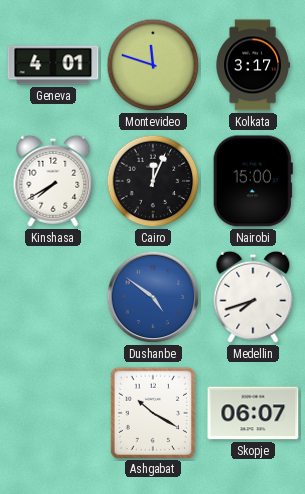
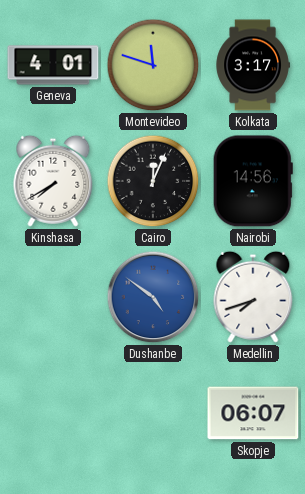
Nairobi: 15:00 -> 14:56 (253, 181)
Ashgabat: 10:20 -> none (152, 412)
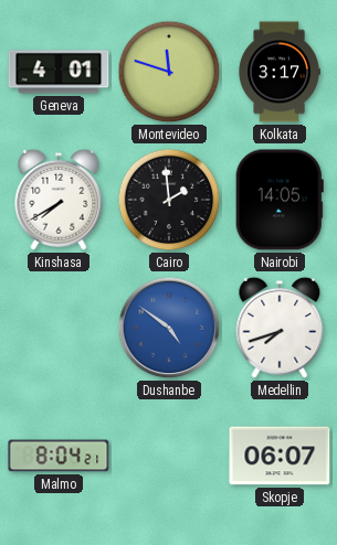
Cairo: 12:04 -> 1:59 (169, 200)
Nairobi: 14:56 -> 14:05 (280, 200)
Malmo: none -> 8:04 (59, 456)
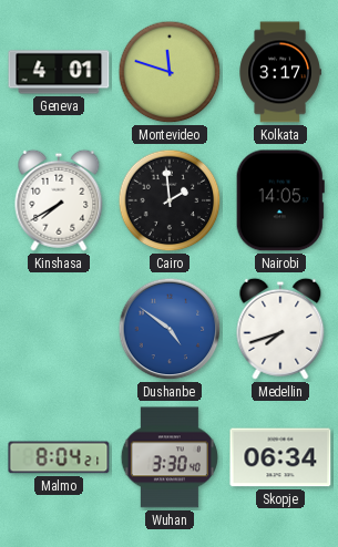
Wuhan: none -> 3:30 (170, 457)
Skopje: 06:07 -> 06:34 (280, 457)
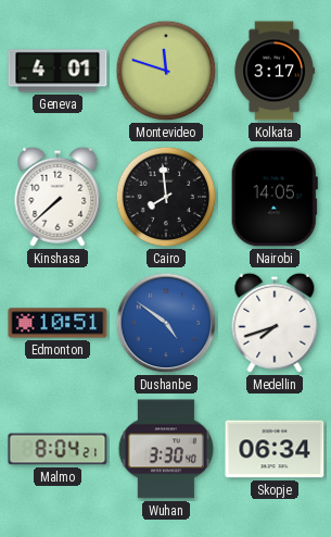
Kinshasa: 7:40 -> 7:38 (58, 197)
Cairo: 1:59 -> 7:59 (166, 197)
Edmonton: none -> 10:51 (58, 323)
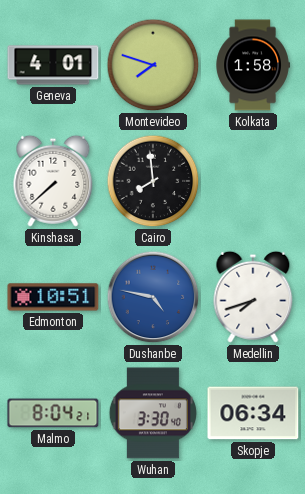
Montevideo: 11:48 -> 7:48 (153, 65)
Kolkata: 3:17 -> 1:58 (253, 65)
Nairobi: 14:05 -> none (275, 197)
Dushanbe: 4:51 -> 4:47 (153, 297)
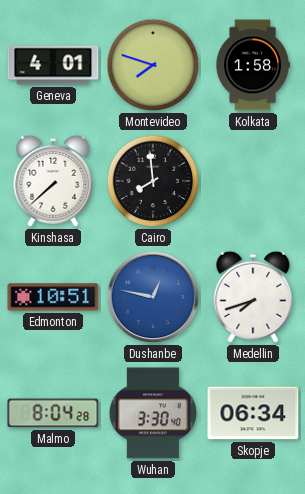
Dushanbe: 4:47 -> 12:47 (153, 297)
Malmo: 8:04:21 -> 8:04:28 (53, 413)
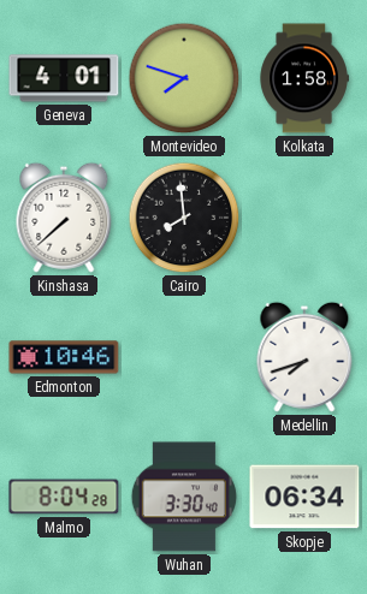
Edmonton: 10:51 -> 10:46 (64, 357)
Dushanbe: 12:47 -> none (153, 297)
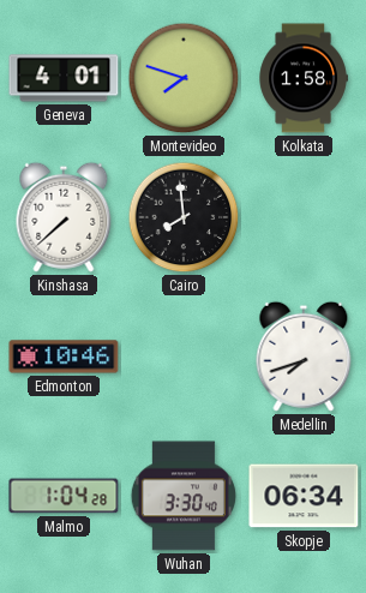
Malmo: 8:04 -> 1:04 (64, 496)
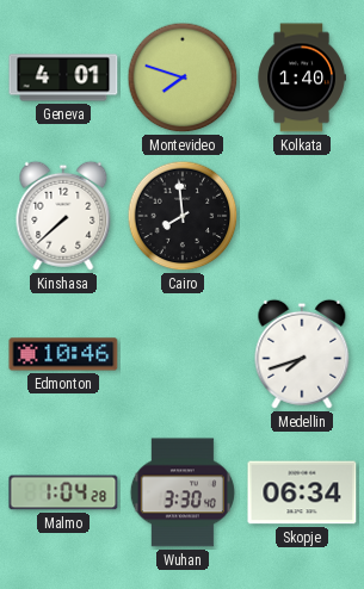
Kolkata: 1:58 -> 1:40 (302, 77)
